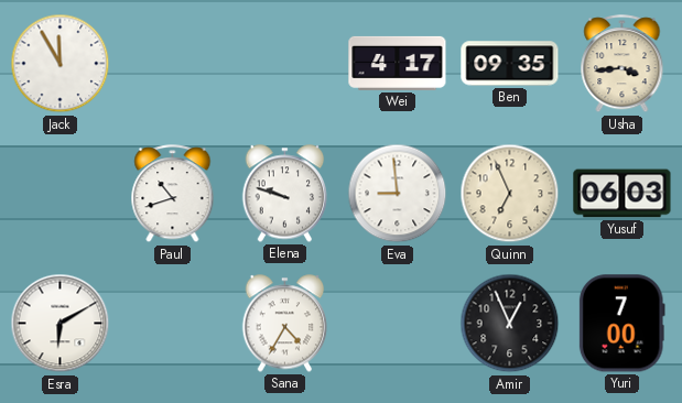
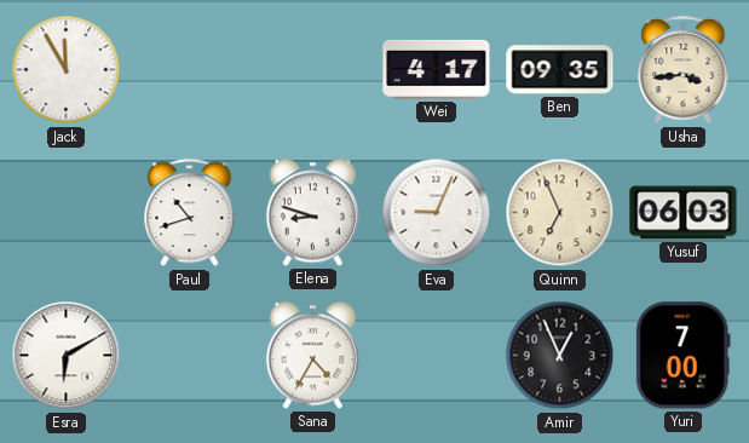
Elena: 9:48 -> 8:48 (313, 213)
Eva: 8:59 -> 9:04 (437, 213)
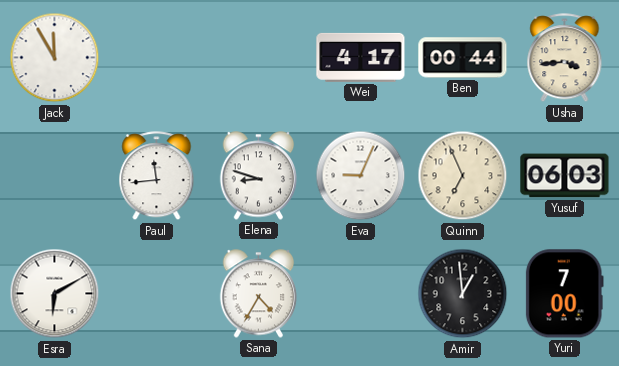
Ben: 09:35 -> 00:44 (463, 58)
Paul: 10:42 -> 11:44 (157, 176)
Amir: 12:56 -> 12:59 (463, 294)
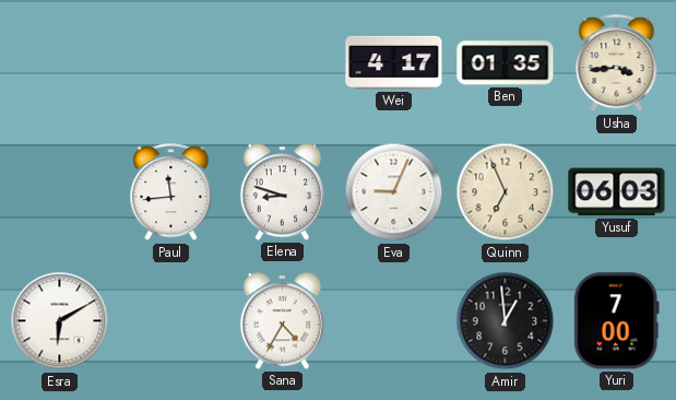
Jack: 11:55 -> none (55, 58)
Ben: 00:44 -> 01:35 (506, 63)
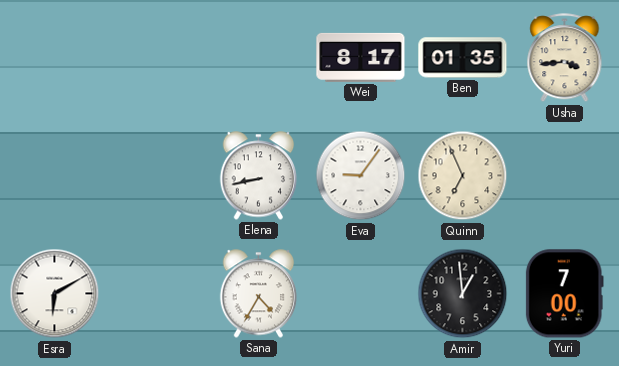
Wei: 4:17 -> 8:17 (361, 57)
Paul: 11:44 -> none (171, 192)
Elena: 8:48 -> 8:43 (259, 176)
Eva: 9:04 -> 9:06 (361, 176)
Yusuf: 06:03 -> none (617, 192)
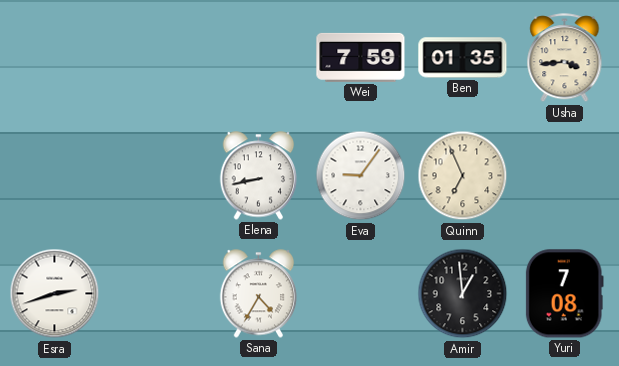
Wei: 8:17 -> 7:59 (361, 57)
Esra: 6:10 -> 2:42 (55, 294)
Yuri: 7:00 -> 7:08 (564, 294)
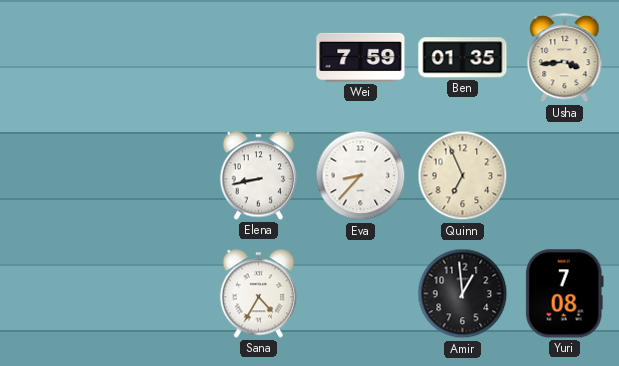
Eva: 9:06 -> 8:37 (361, 176)
Esra: 2:42 -> none (55, 294)
